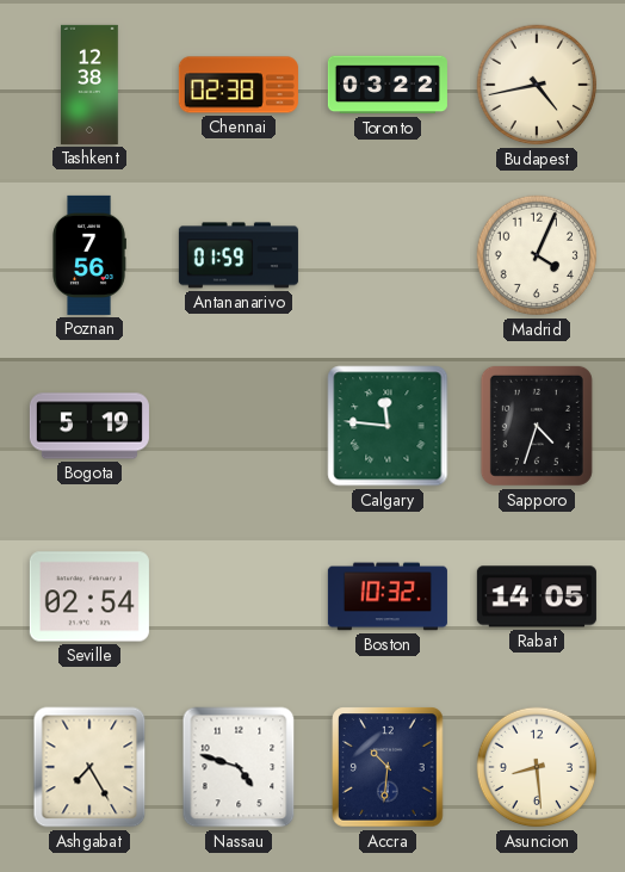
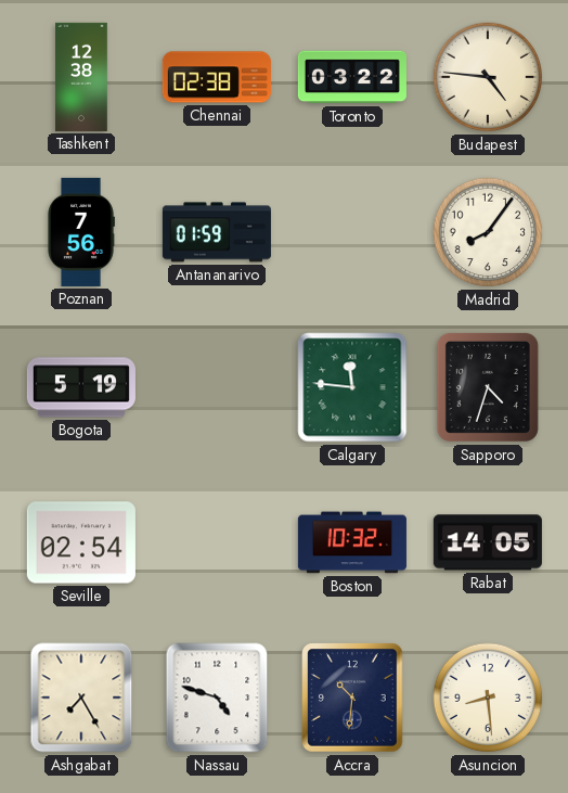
Budapest: 4:43 -> 4:46 (488, 77)
Madrid: 4:04 -> 8:06 (488, 232)
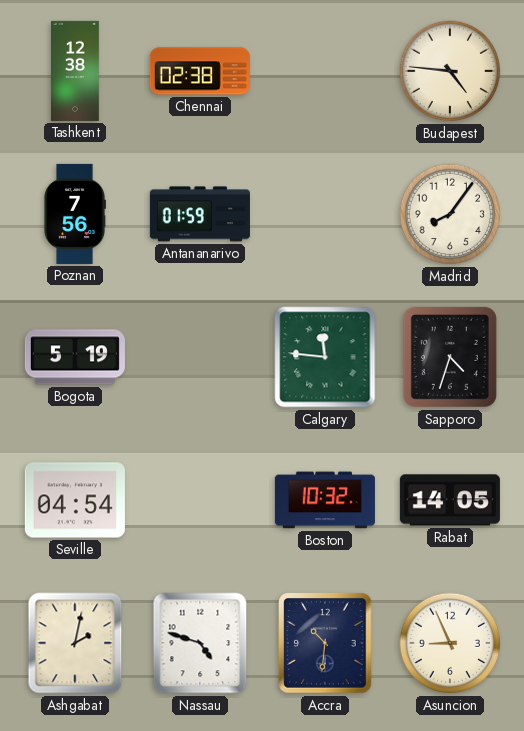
Toronto: 03:22 -> none (352, 77)
Seville: 02:54 -> 04:54 (75, 500)
Ashgabat: 7:25 -> 2:02 (75, 643)
Asuncion: 8:29 -> 8:56 (450, 643)
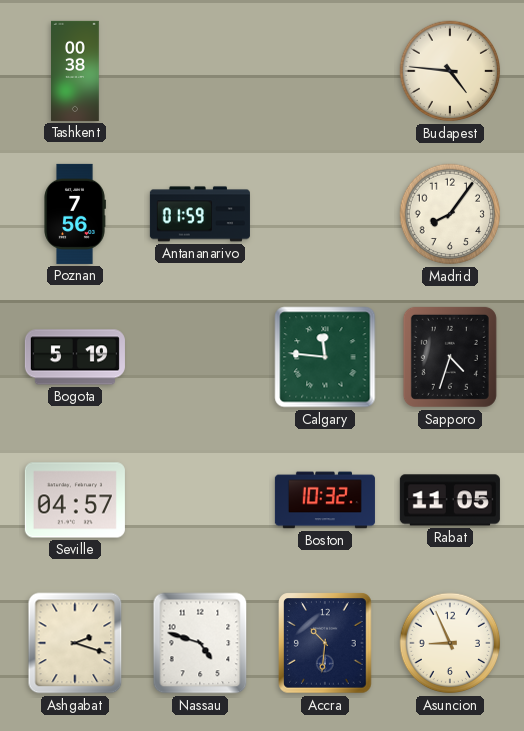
Tashkent: 12:38 -> 00:38 (75, 71)
Chennai: 02:38 -> none (200, 71)
Seville: 04:54 -> 04:57 (75, 500)
Rabat: 14:05 -> 11:05 (450, 500)
Ashgabat: 2:02 -> 2:18 (75, 643)
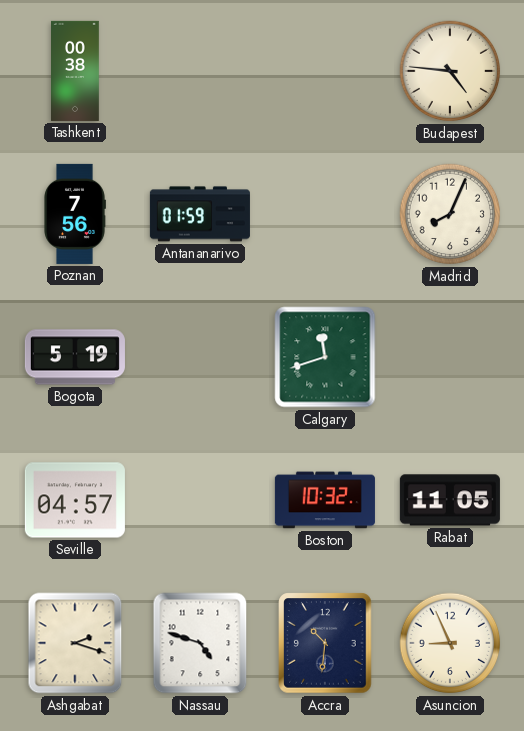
Madrid: 8:06 -> 8:04 (450, 214)
Calgary: 11:46 -> 11:42 (325, 357)
Sapporo: 4:33 -> none (450, 357)
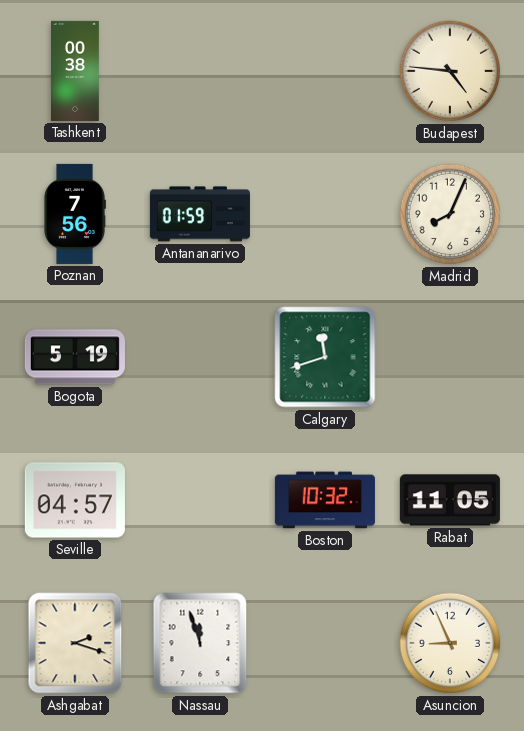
Nassau: 4:48 -> 11:57 (200, 643)
Accra: 10:31 -> none (325, 643)
